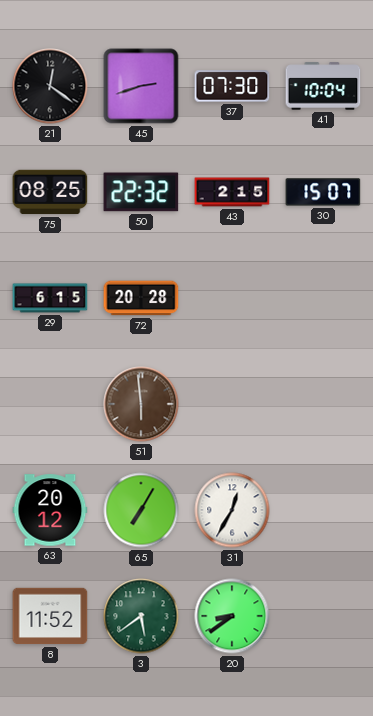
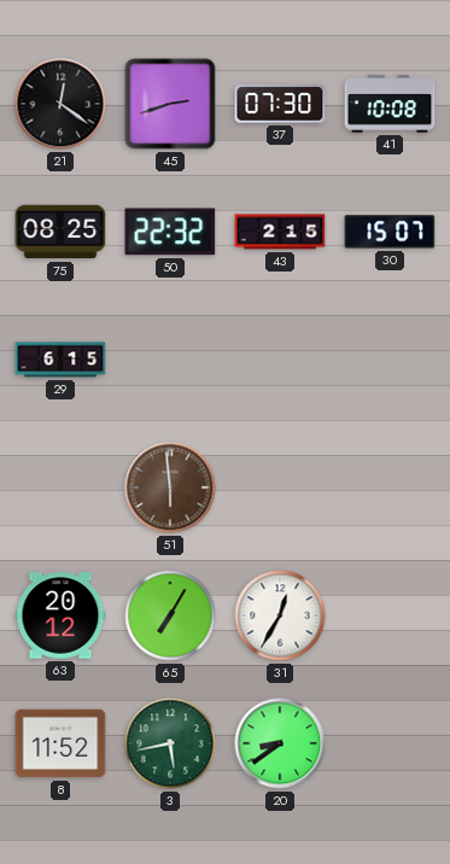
41: 10:04 -> 10:08 (390, 104)
72: 20:28 -> none (141, 298)
3: 5:39 -> 5:43 (170, 743)
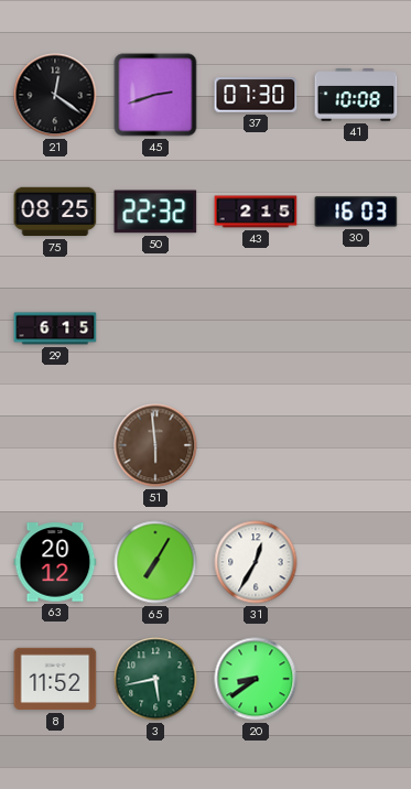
30: 15:07 -> 16:03 (356, 212)
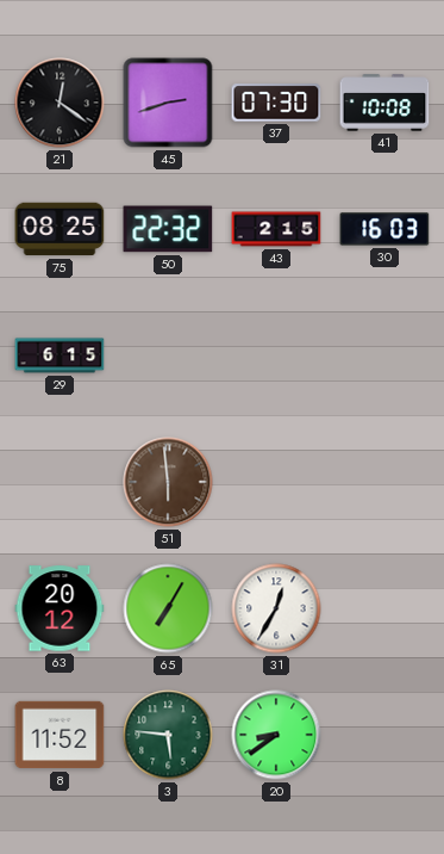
3: 5:43 -> 5:46 (168, 735)
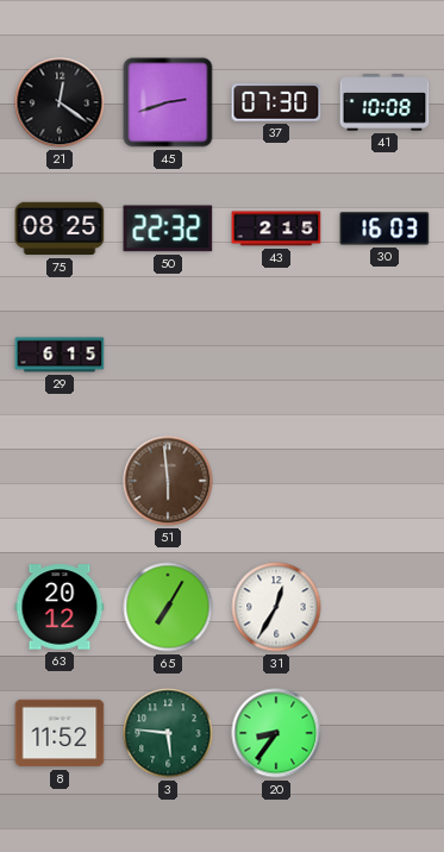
20: 8:39 -> 8:36 (276, 733)
